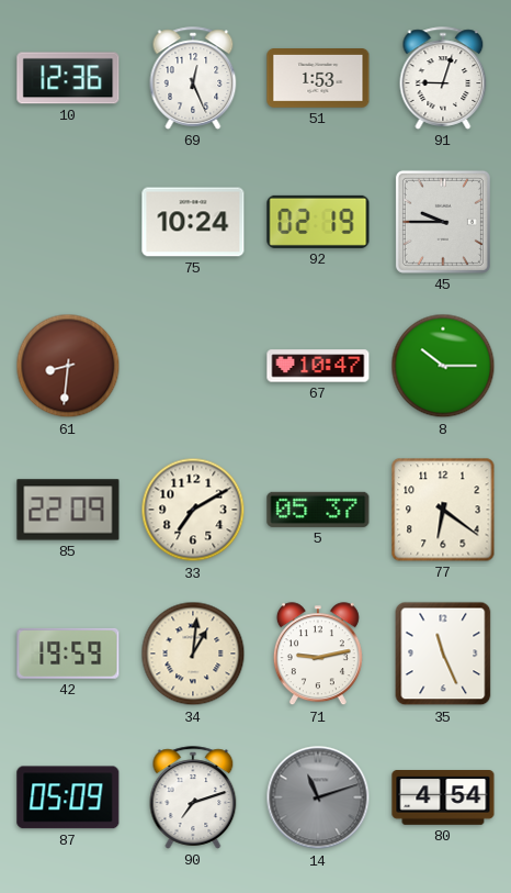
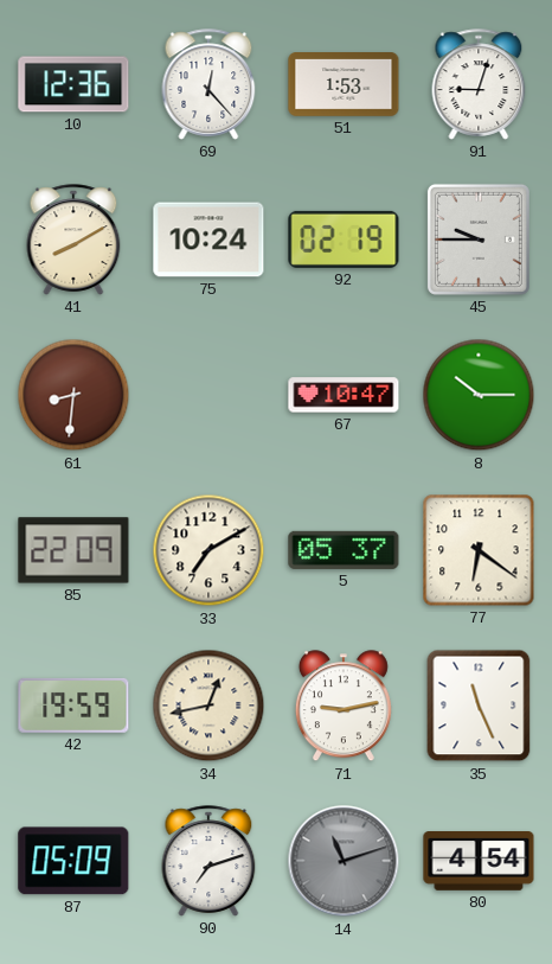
69: 12:26 -> 12:23 (208, 84)
41: none -> 8:10 (73, 240)
34: 1:01 -> 12:43 (208, 706)
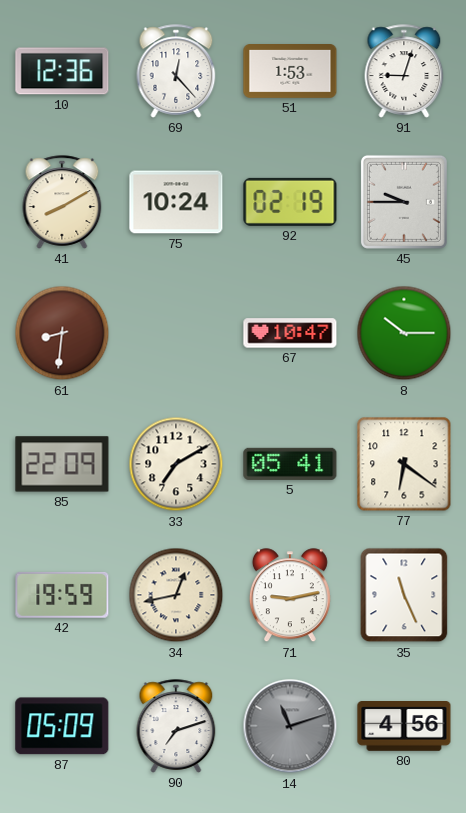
5: 05:37 -> 05:41 (290, 464)
80: 4:54 -> 4:56 (404, 727)
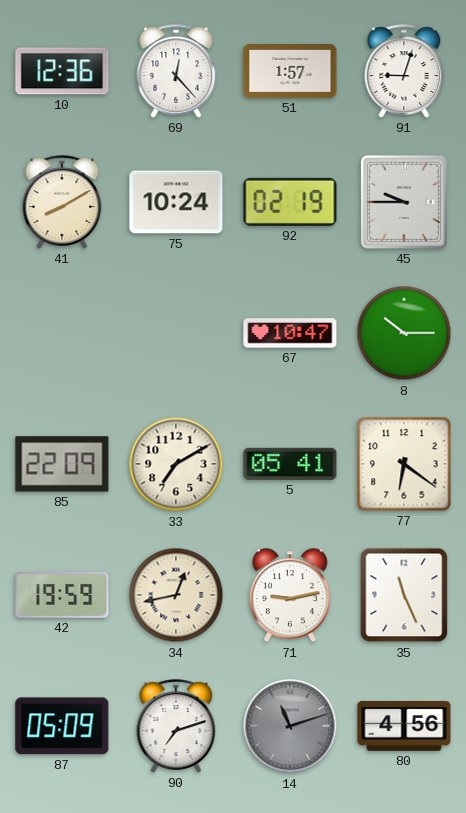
51: 1:53 -> 1:57 (290, 72)
61: 8:31 -> none (62, 333)
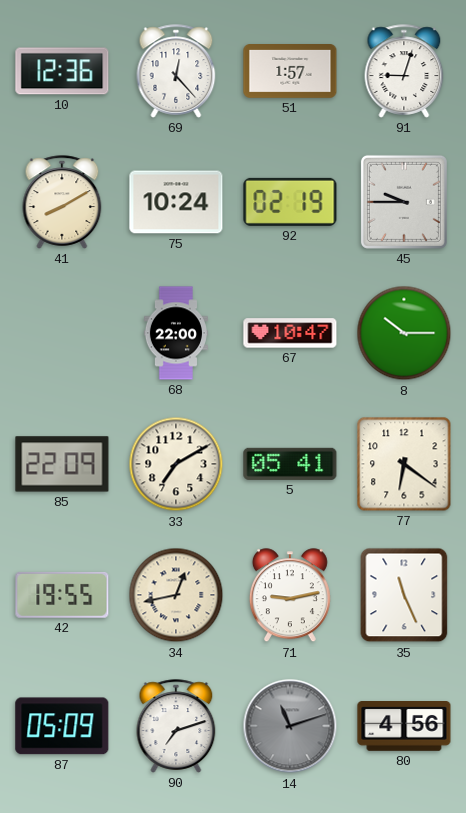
68: none -> 22:00 (176, 333)
42: 19:59 -> 19:55 (62, 595)
